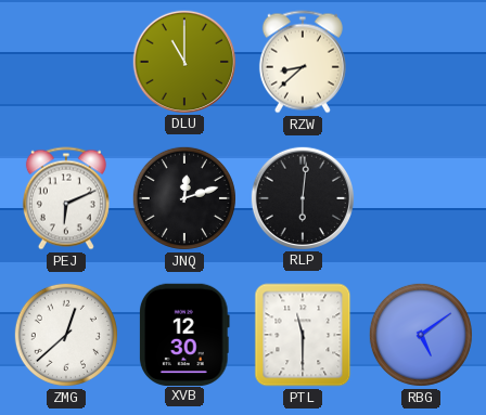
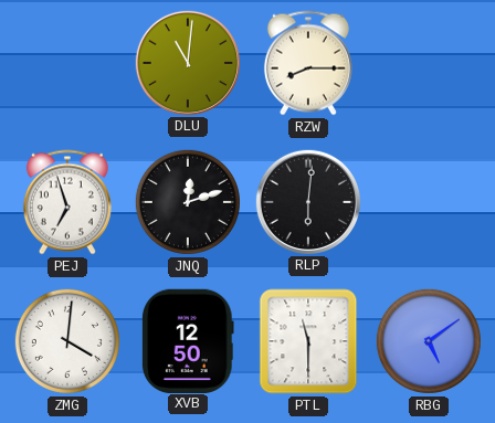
DLU: 11:00 -> 11:01 (187, 62)
RZW: 8:38 -> 8:15 (308, 63)
PEJ: 6:11 -> 6:57 (67, 202)
ZMG: 12:38 -> 4:01 (67, 341)
XVB: 12:30 -> 12:50 (188, 340)
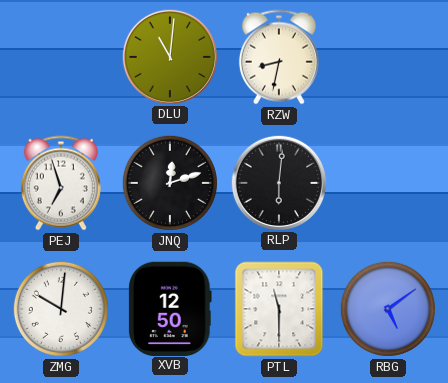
RZW: 8:15 -> 8:32 (279, 57)
ZMG: 4:01 -> 10:01 (61, 309)
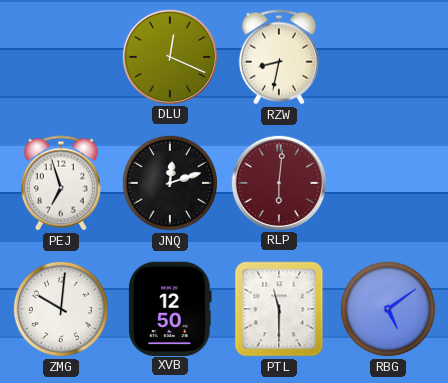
DLU: 11:01 -> 12:19 (169, 56)
RLP dial: black -> burgundy (278, 182)
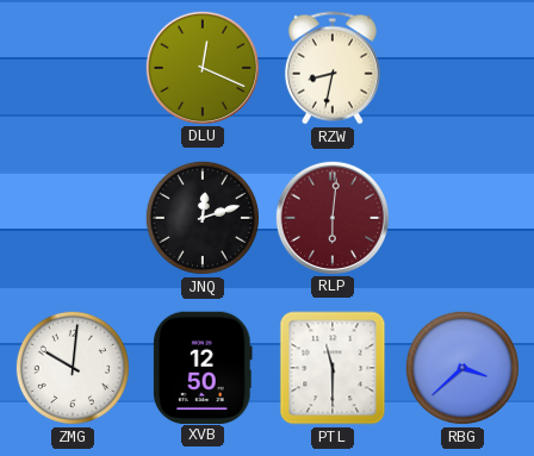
PEJ: 6:57 -> none (61, 183)
RBG: 5:09 -> 3:38 (462, 368)
